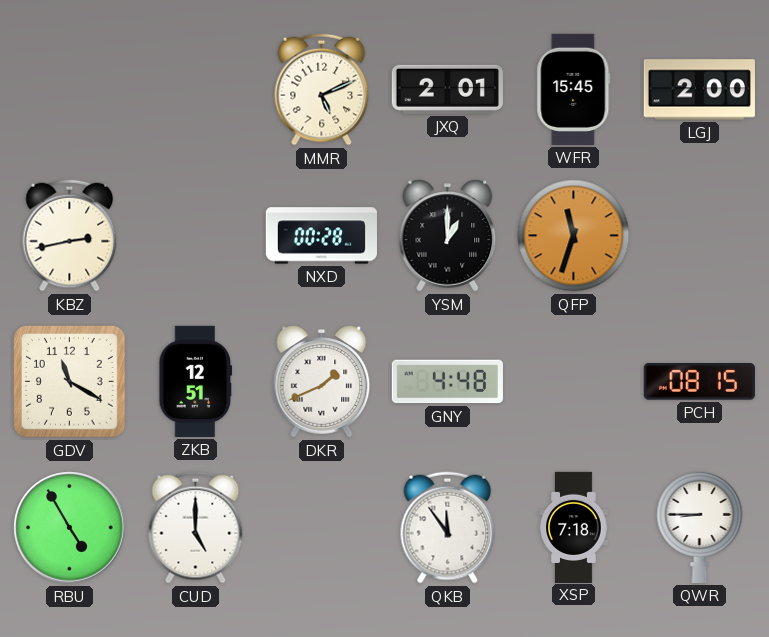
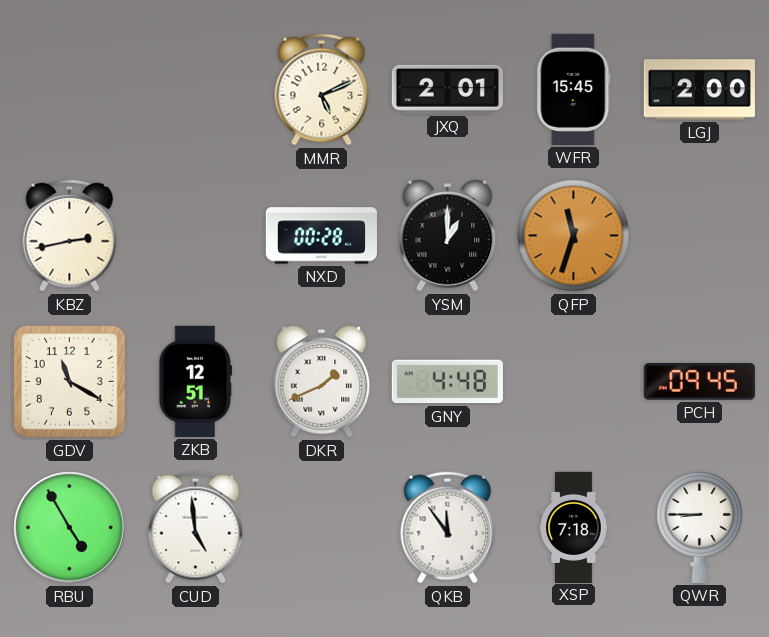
PCH: 08:15 -> 09:45 (699, 382)
CUD: 5:00 -> 4:59 (196, 528)
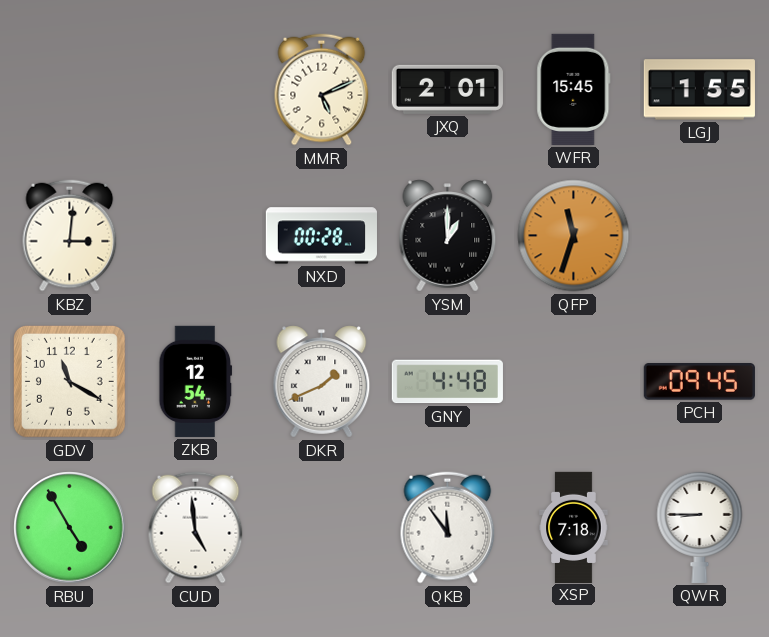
LGJ: 2:00 -> 1:55 (699, 90)
KBZ: 2:43 -> 3:01 (70, 236)
ZKB: 12:51 -> 12:54 (196, 381)
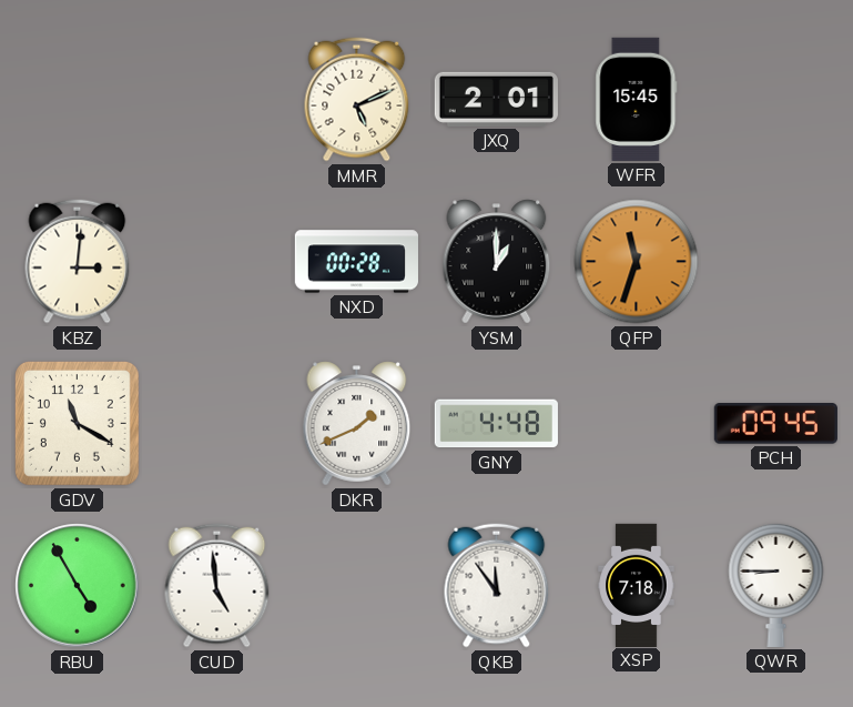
LGJ: 1:55 -> none (699, 90)
ZKB: 12:54 -> none (196, 381)
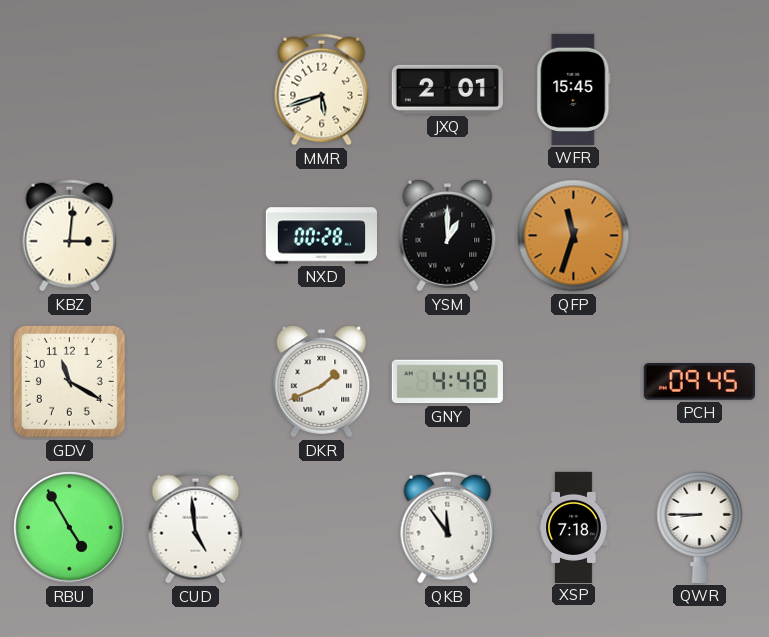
MMR: 5:11 -> 5:42 (322, 90)
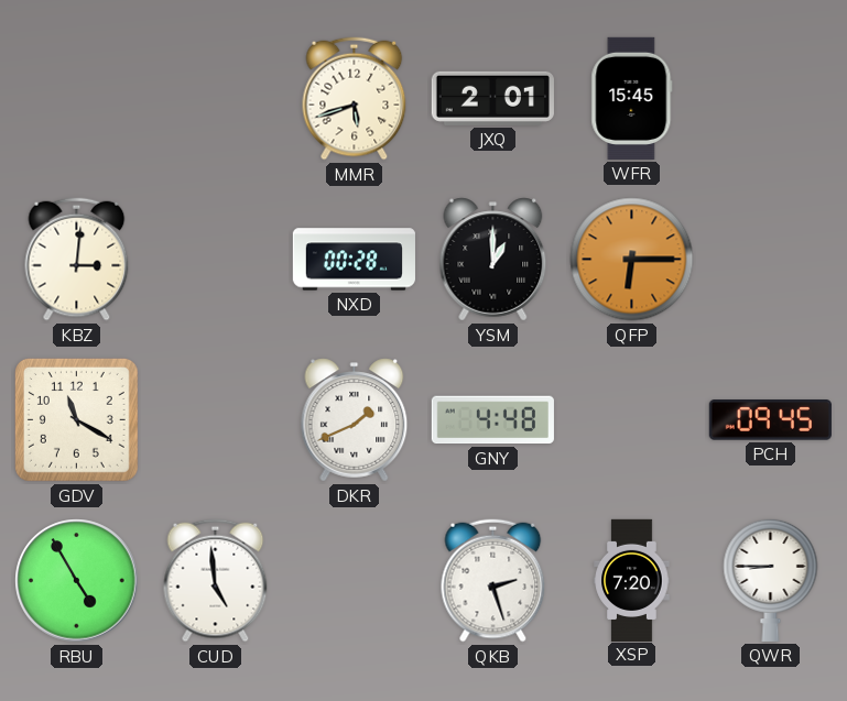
QFP: 11:33 -> 6:15 (632, 260)
QKB: 11:54 -> 2:27 (493, 581)
XSP: 7:18 -> 7:20 (632, 580)
